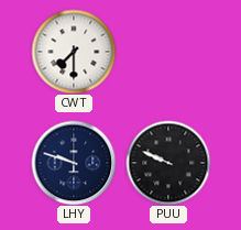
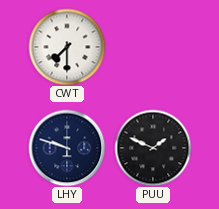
PUU: 9:49 -> 1:49 (153, 148)
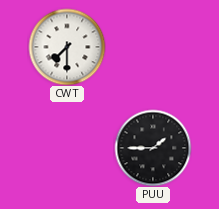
LHY: 9:48 -> none (67, 148)
PUU: 1:49 -> 1:45 (153, 148)
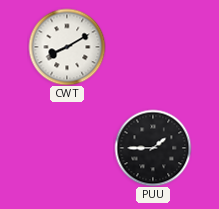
CWT: 7:30 -> 8:10 (67, 47)
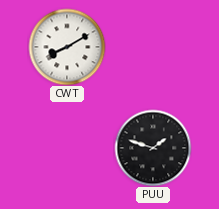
PUU: 1:45 -> 1:48 (153, 148)
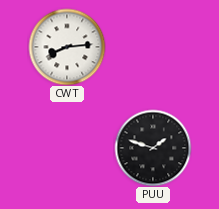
CWT: 8:10 -> 8:14 (67, 47)
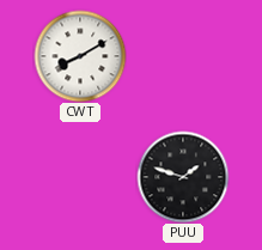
CWT: 8:14 -> 8:10 (80, 56)
